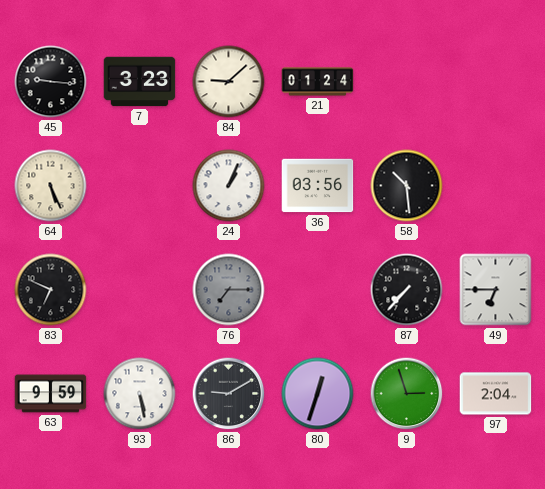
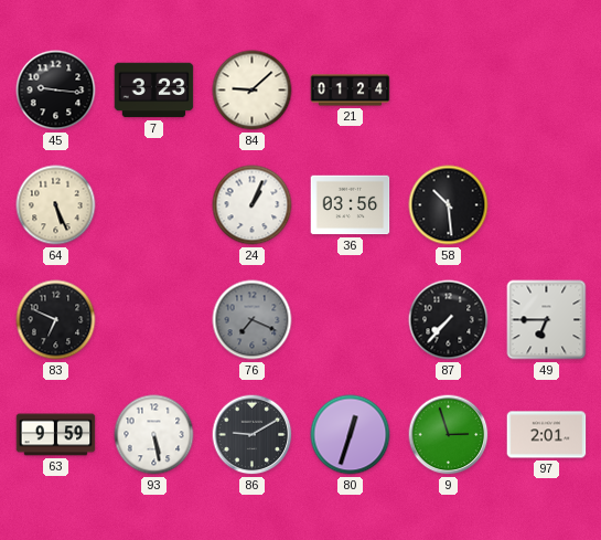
76: 7:15 -> 7:19 (253, 320)
97: 2:04 -> 2:01 (547, 435)
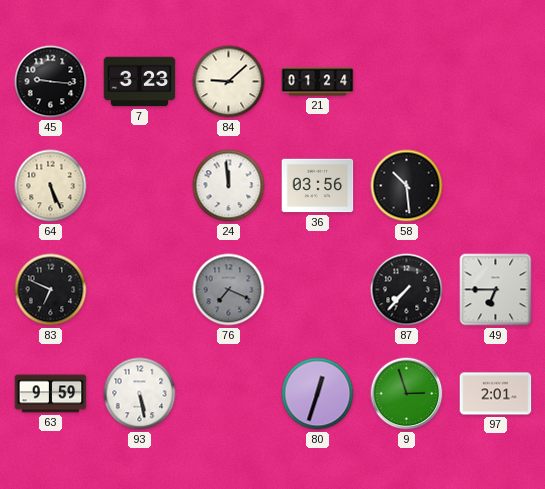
24: 1:04 -> 11:59 (229, 186)
86: 9:10 -> none (253, 435)
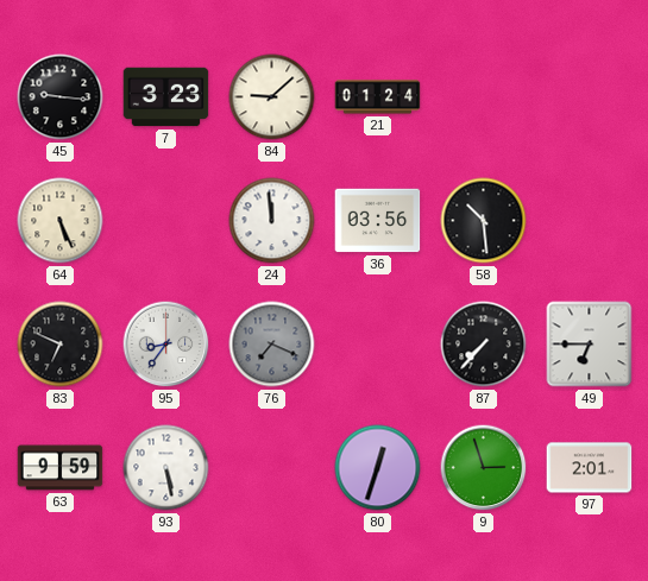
95: none -> 8:36 (166, 345)
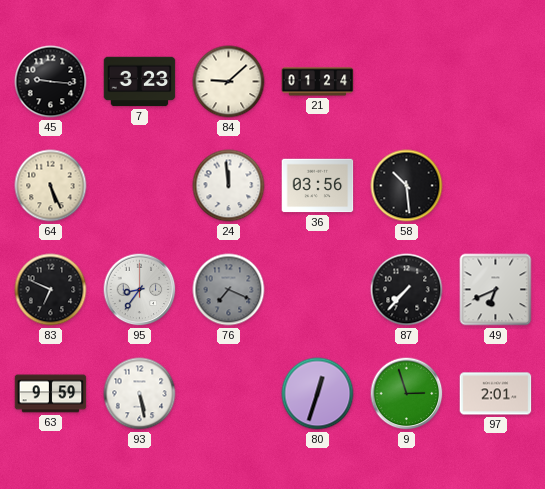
49: 6:45 -> 6:41 (496, 290)
